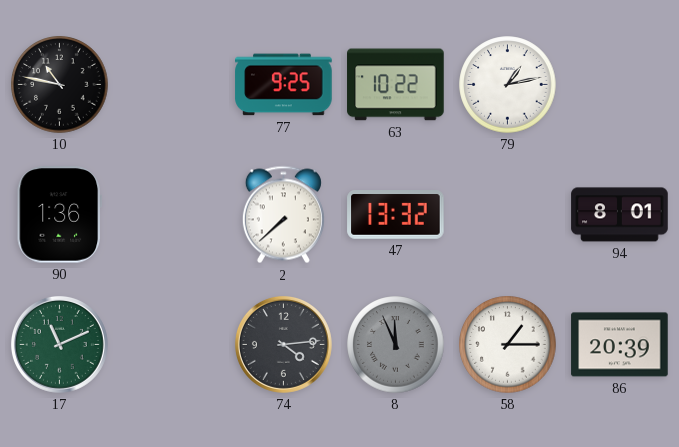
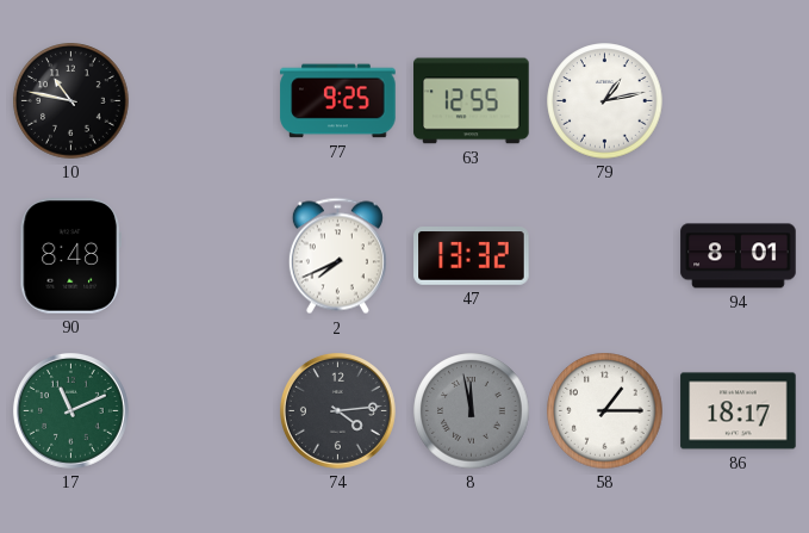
63: 10:22 -> 12:55 (472, 101)
90: 1:36 -> 8:48 (70, 256)
2: 7:38 -> 7:41 (337, 256)
8: 11:56 -> 11:58 (472, 411)
86: 20:39 -> 18:17 (739, 411)
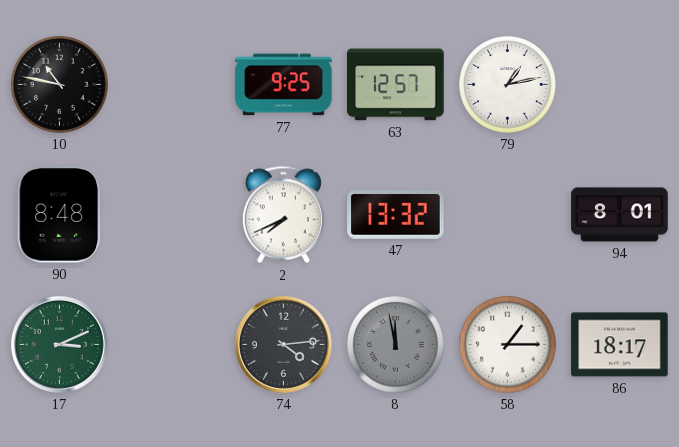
63: 12:55 -> 12:57 (396, 85)
17: 11:11 -> 3:11 (59, 344)
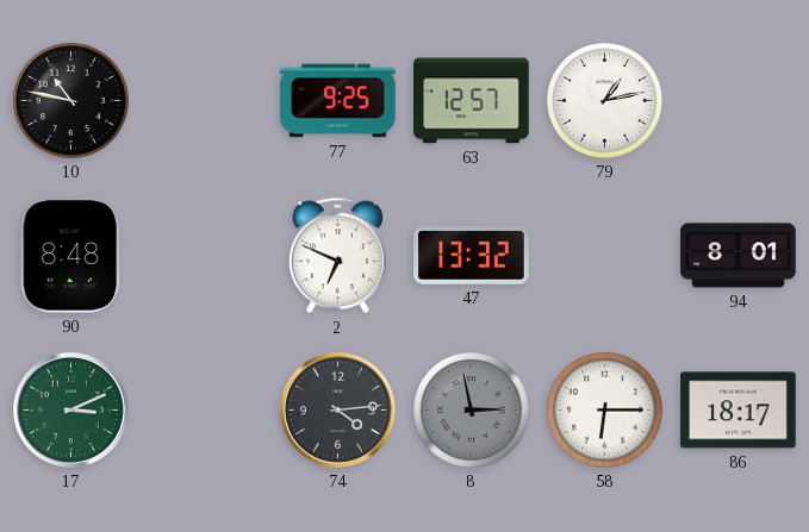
2: 7:41 -> 6:49 (337, 256)
8: 11:58 -> 2:58 (472, 411)
58: 1:15 -> 6:15 (605, 411)
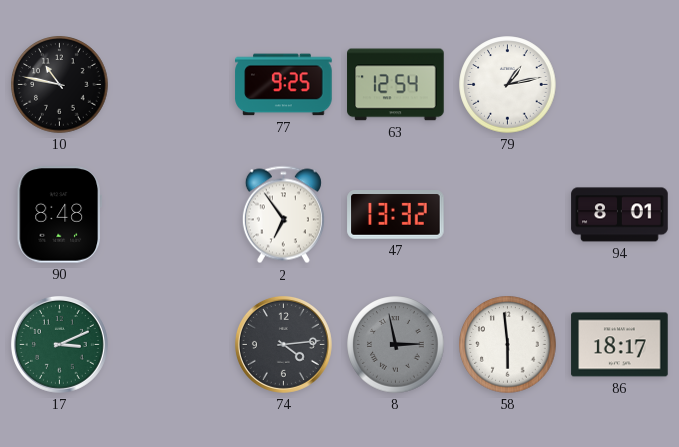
63: 12:57 -> 12:54 (396, 85)
2: 6:49 -> 6:54 (283, 215)
58: 6:15 -> 5:59 (508, 345)
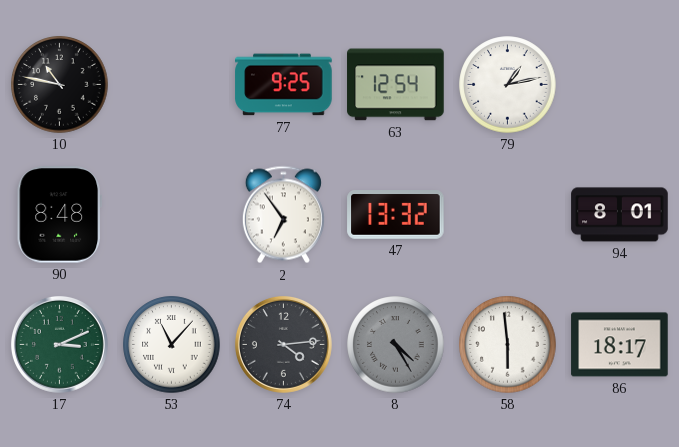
53: none -> 11:07 (172, 345)
8: 2:58 -> 4:25 (396, 345)
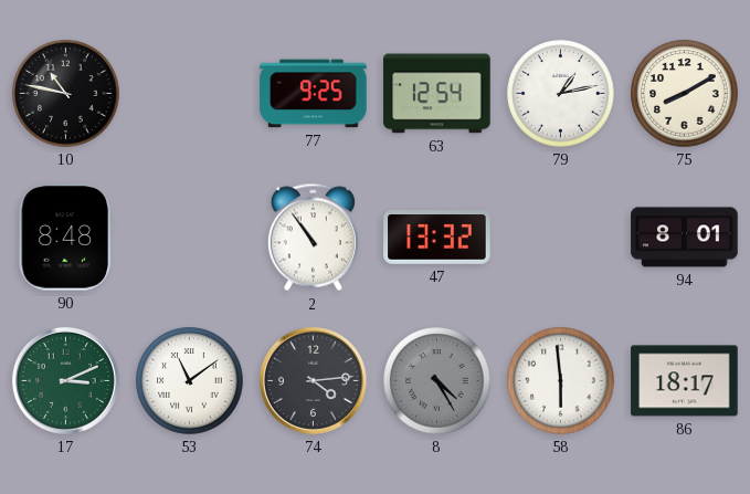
75: none -> 8:10 (685, 94)
2: 6:54 -> 10:54 (313, 238)
53: 11:07 -> 11:09 (190, 381)
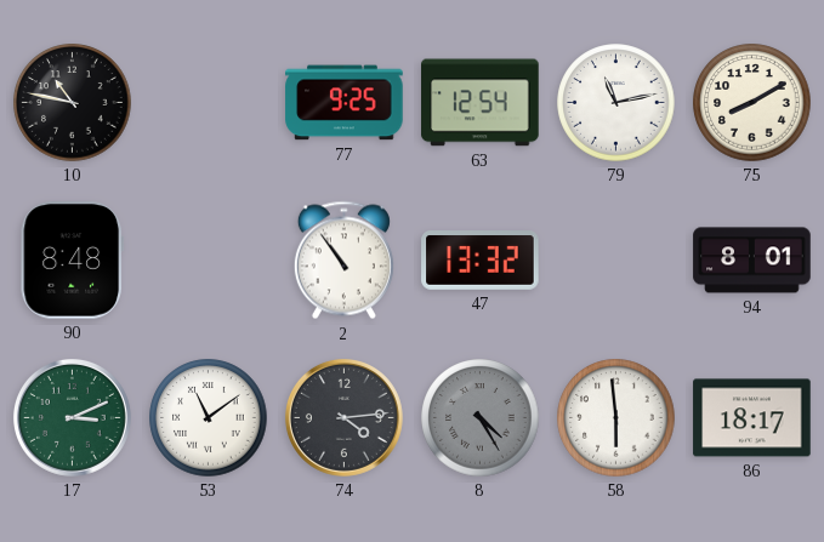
79: 1:13 -> 11:13 (616, 103)
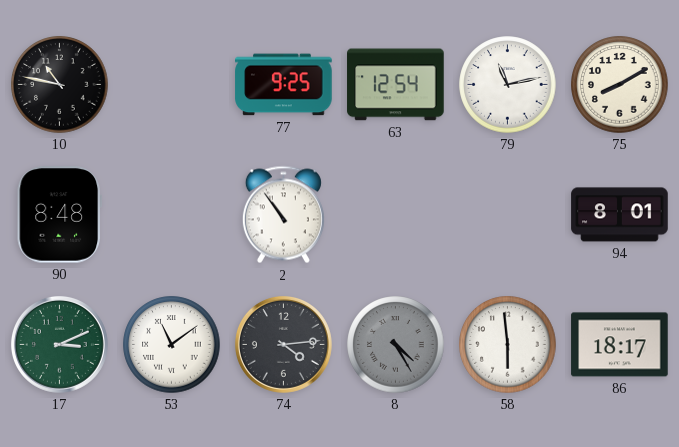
47: 13:32 -> none (481, 261)
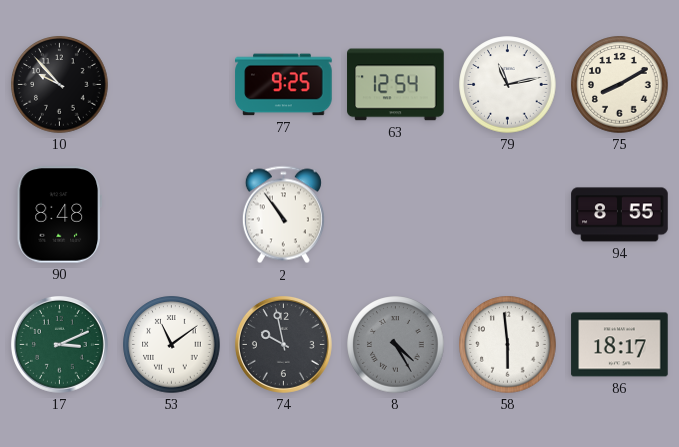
10: 10:47 -> 9:53 (60, 85)
94: 8:01 -> 8:55 (620, 215)
74: 4:14 -> 9:58 (283, 344)
